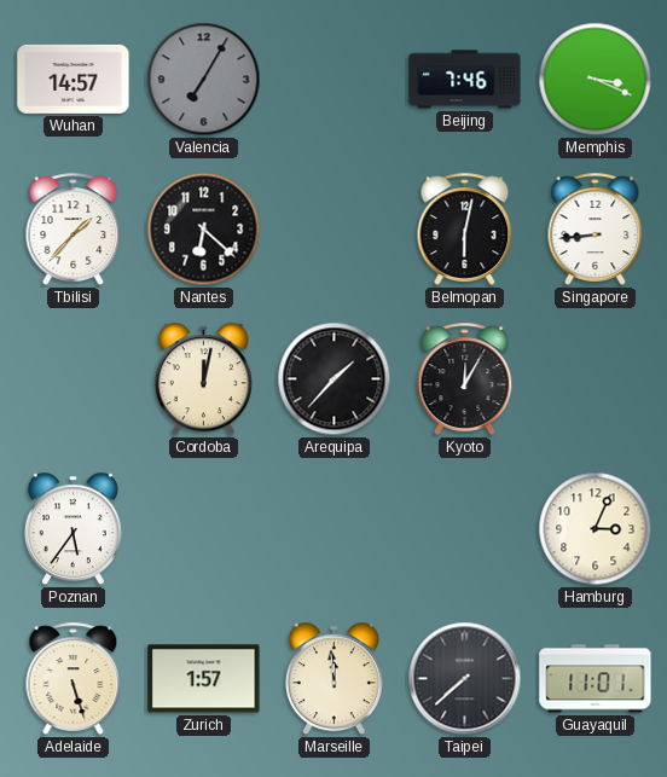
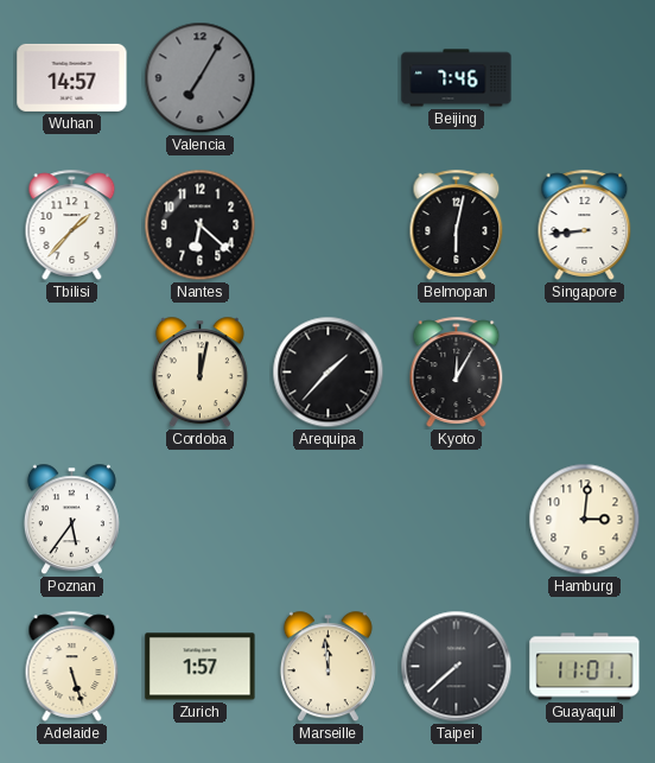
Memphis: 3:19 -> none (596, 80)
Hamburg: 3:04 -> 3:01 (585, 520)
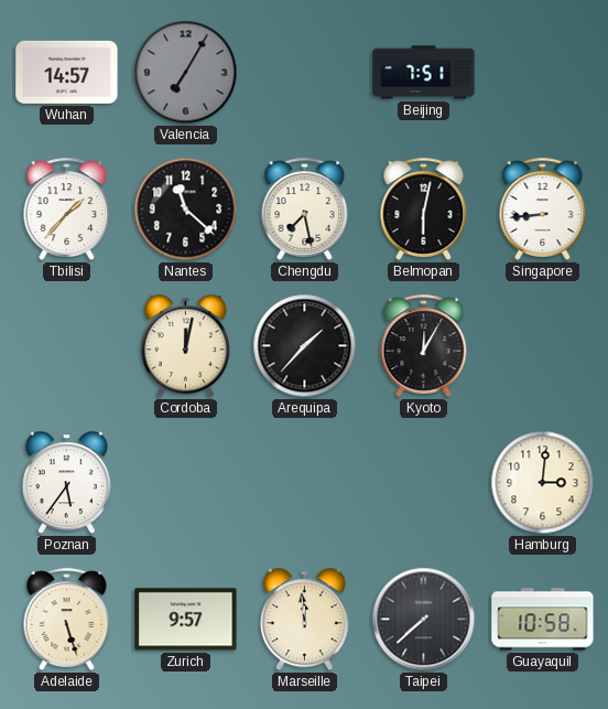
Beijing: 7:46 -> 7:51 (424, 73)
Nantes: 6:22 -> 11:22 (186, 210)
Chengdu: none -> 7:28 (305, 208)
Zurich: 1:57 -> 9:57 (186, 620)
Guayaquil: 11:01 -> 10:58 (543, 620)
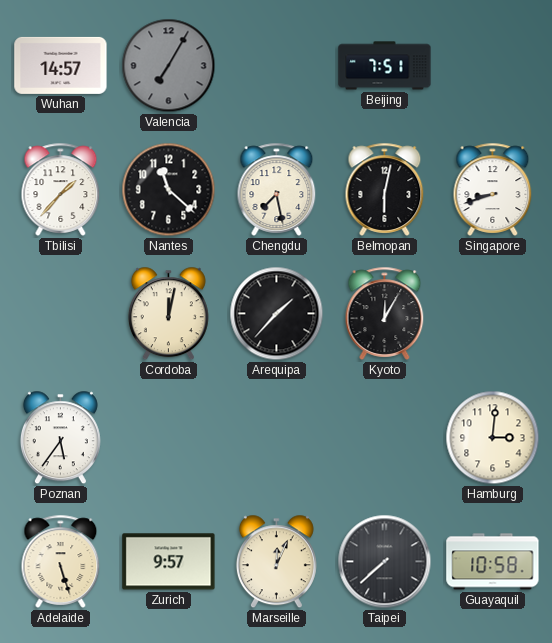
Singapore: 8:44 -> 8:42 (493, 189)
Marseille: 11:59 -> 12:04 (276, 562)
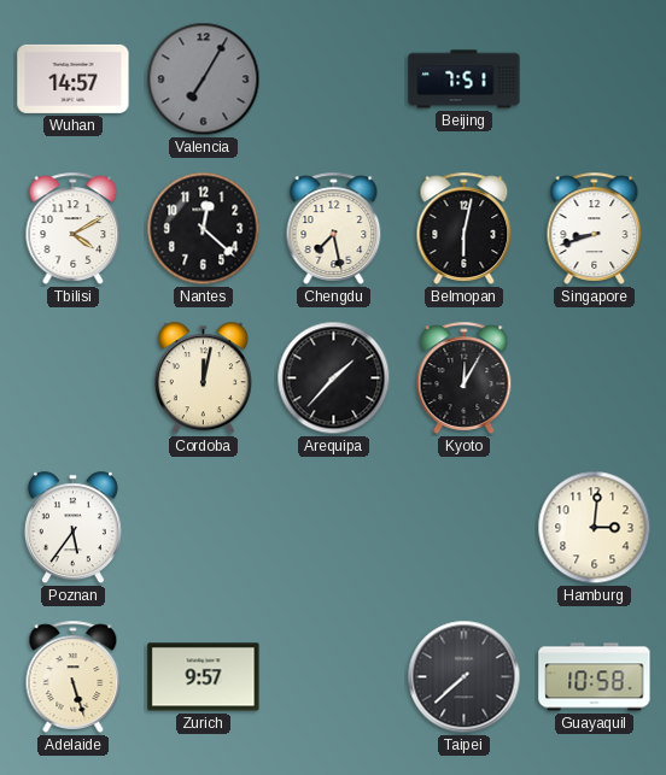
Tbilisi: 1:37 -> 4:10 (74, 228)
Nantes: 11:22 -> 12:22 (204, 229)
Marseille: 12:04 -> none (276, 562)
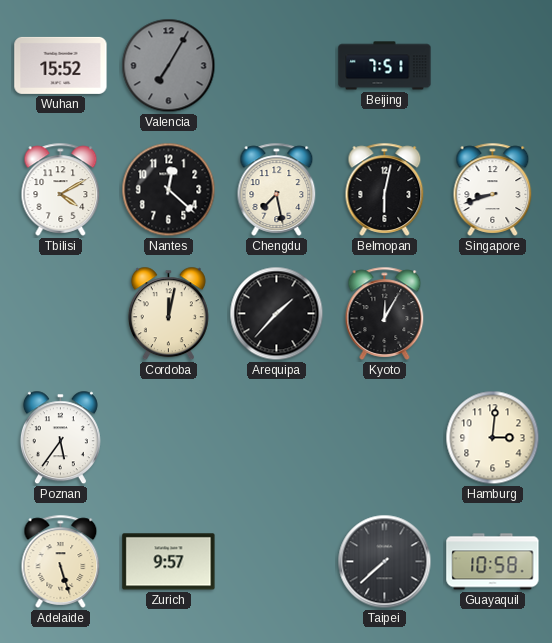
Wuhan: 14:57 -> 15:52 (61, 65)
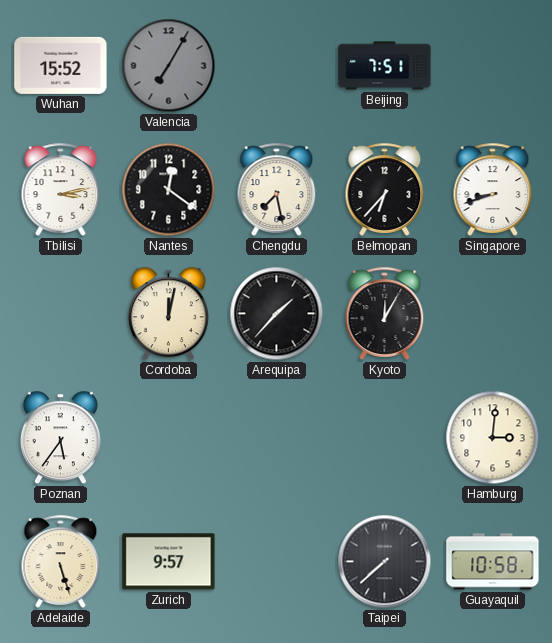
Tbilisi: 4:10 -> 3:13 (61, 189)
Nantes: 12:22 -> 12:21 (169, 190)
Belmopan: 6:02 -> 6:37 (385, 189)
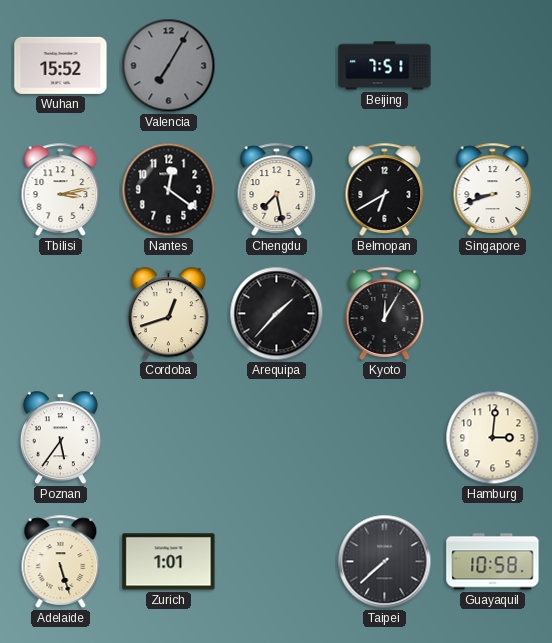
Belmopan: 6:37 -> 6:40 (385, 189)
Cordoba: 12:02 -> 12:42 (168, 314)
Zurich: 9:57 -> 1:01 (169, 562)
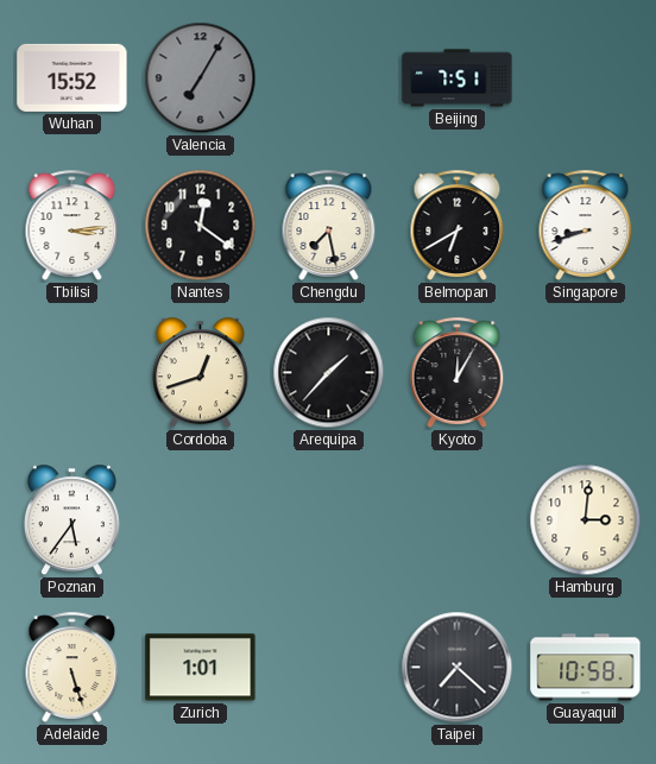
Tbilisi: 3:13 -> 3:14 (72, 225)
Taipei: 7:38 -> 7:22 (458, 668)
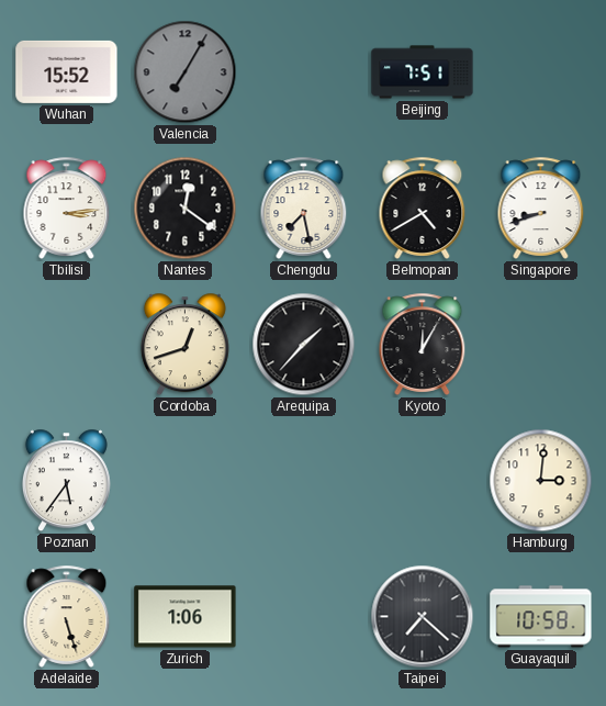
Belmopan: 6:40 -> 4:40 (423, 208)
Zurich: 1:01 -> 1:06 (186, 617)
